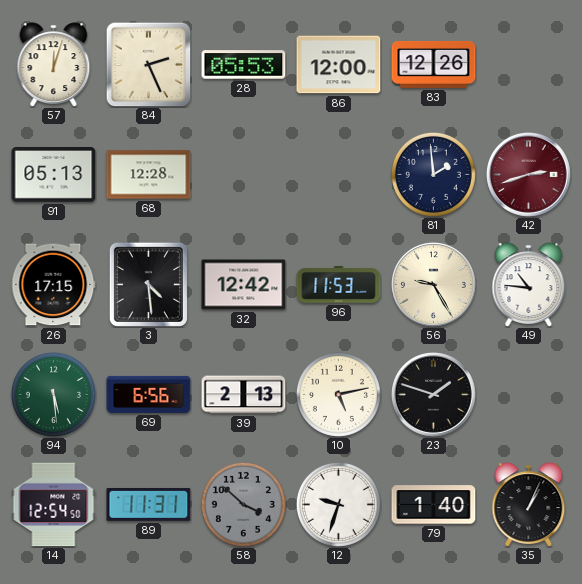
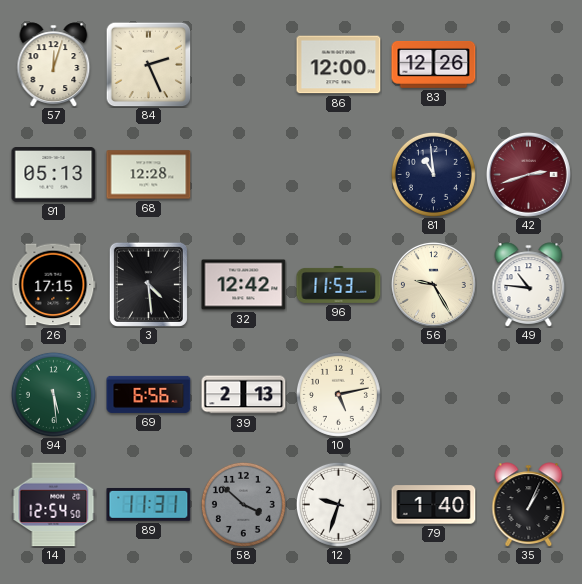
28: 05:53 -> none (244, 65)
81: 1:59 -> 10:59 (433, 174)
23: 1:48 -> none (433, 394)
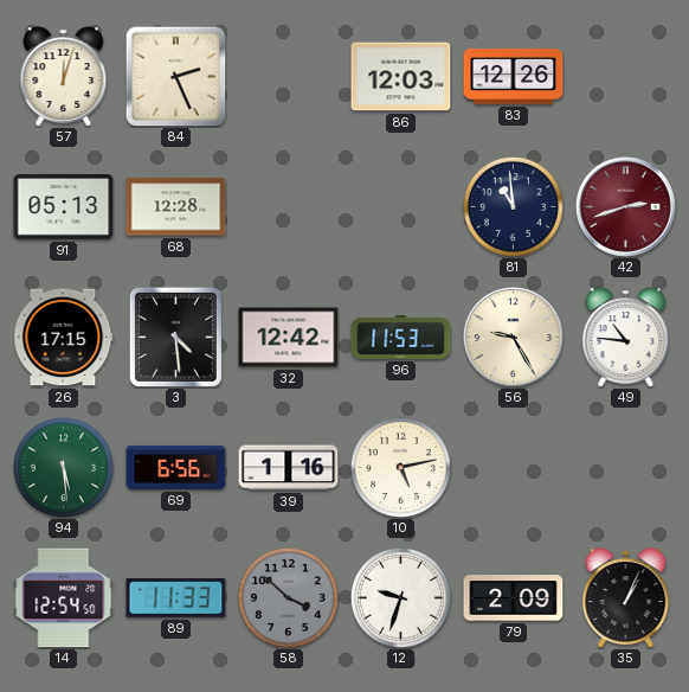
86: 12:00 -> 12:03 (401, 77)
39: 2:13 -> 1:16 (289, 468)
89: 11:31 -> 11:33 (176, 597)
79: 1:40 -> 2:09 (514, 598)
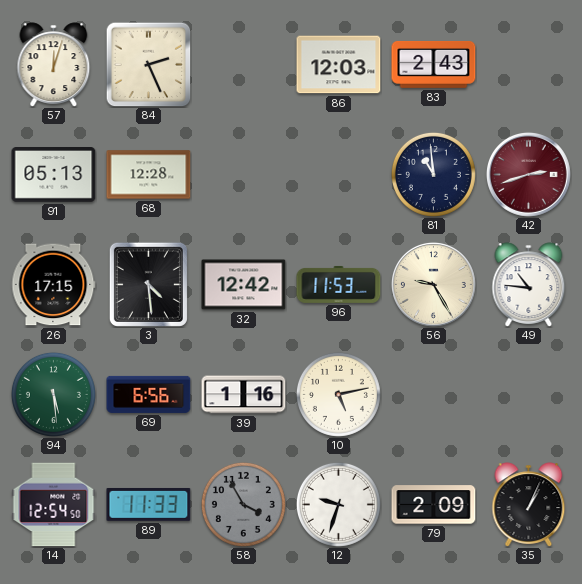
83: 12:26 -> 2:43 (434, 64)
58: 3:52 -> 3:55 (243, 504)
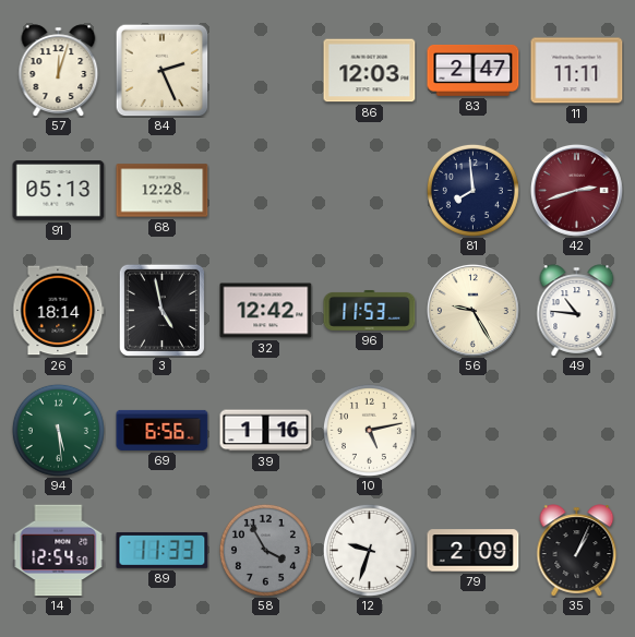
83: 2:43 -> 2:47 (474, 70)
11: none -> 11:11 (577, 71)
81: 10:59 -> 7:59 (472, 190)
26: 17:15 -> 18:14 (59, 311)
3: 4:29 -> 4:58 (161, 310)
